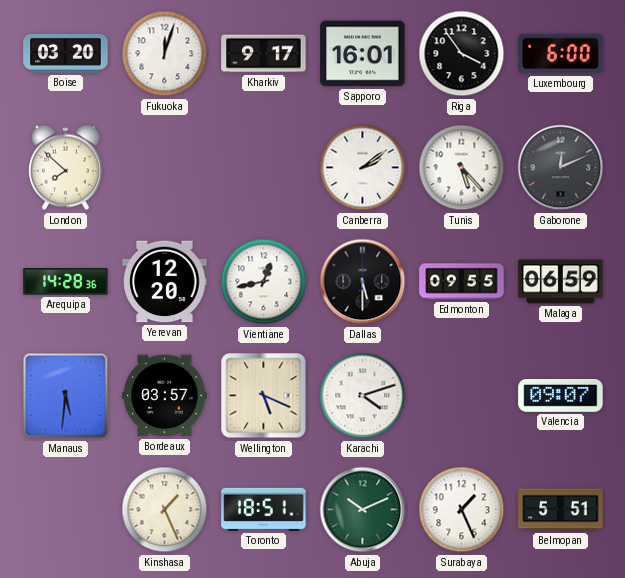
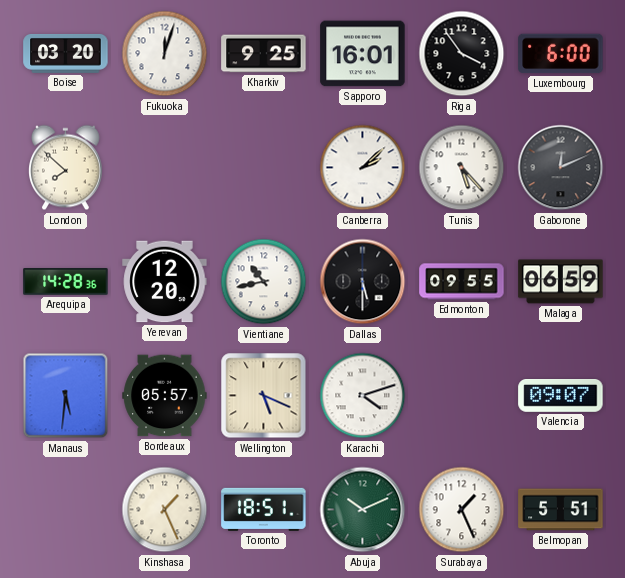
Kharkiv: 9:17 -> 9:25 (264, 54)
Canberra: 2:09 -> 2:08 (363, 168)
Vientiane: 12:43 -> 10:43 (264, 282)
Bordeaux: 03:57 -> 05:57 (165, 396)
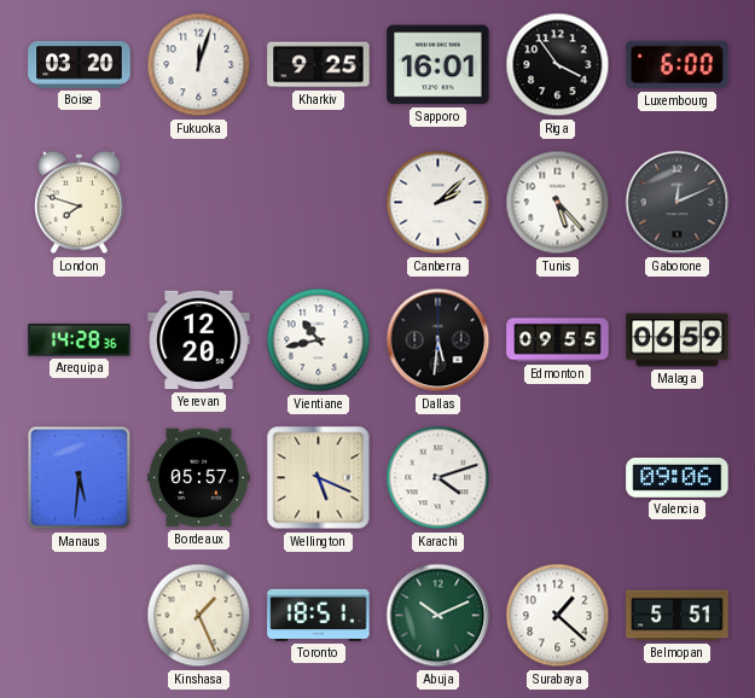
London: 7:52 -> 7:48 (80, 203)
Dallas: 5:30 -> 5:31 (439, 341)
Valencia: 09:07 -> 09:06 (678, 478)
Surabaya: 1:26 -> 1:22 (558, 616)
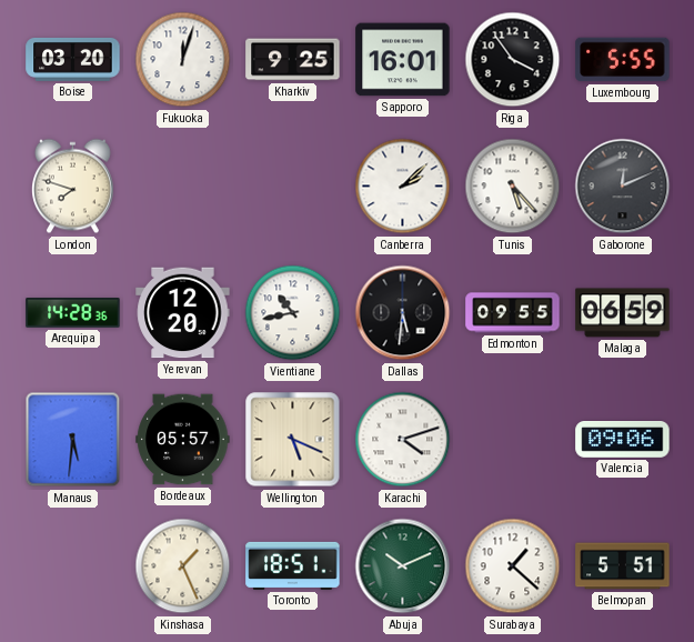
Luxembourg: 6:00 -> 5:55 (623, 60)
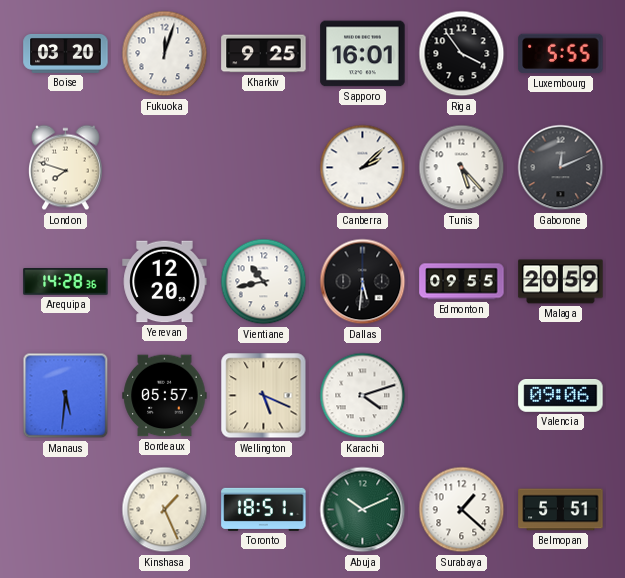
Malaga: 06:59 -> 20:59 (561, 282)
